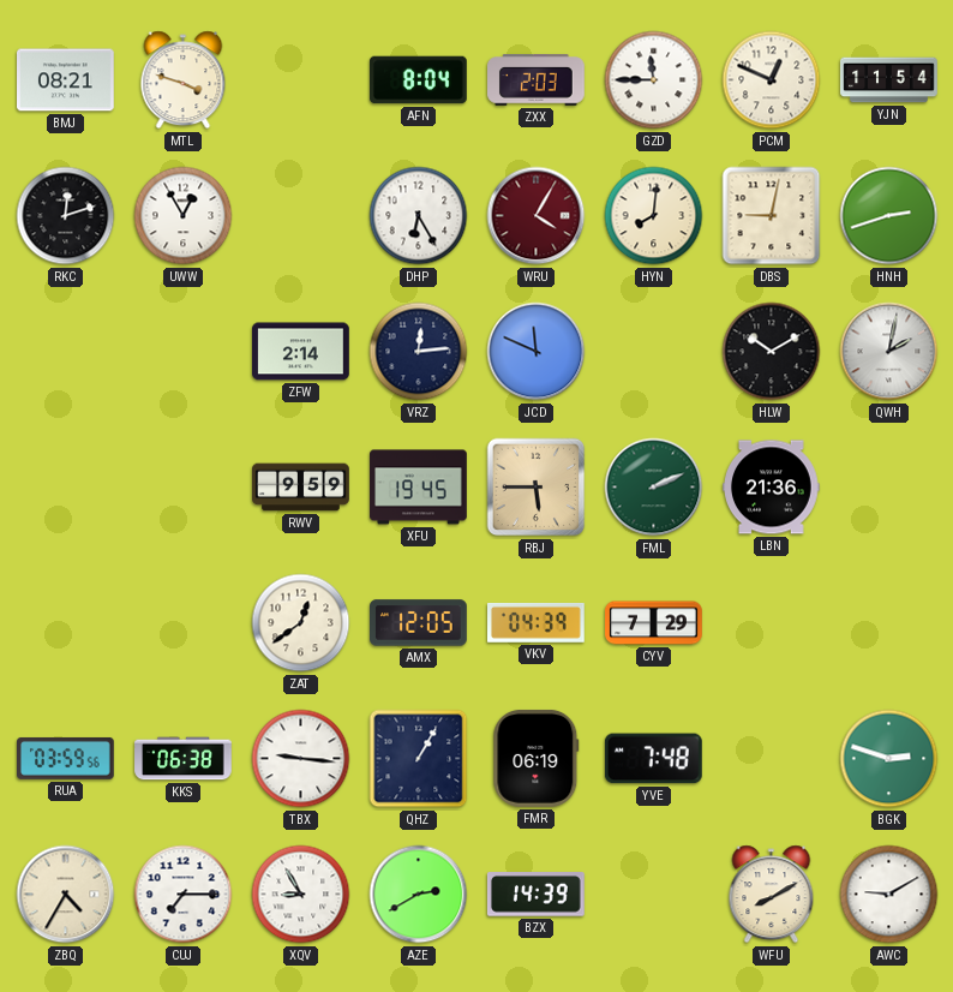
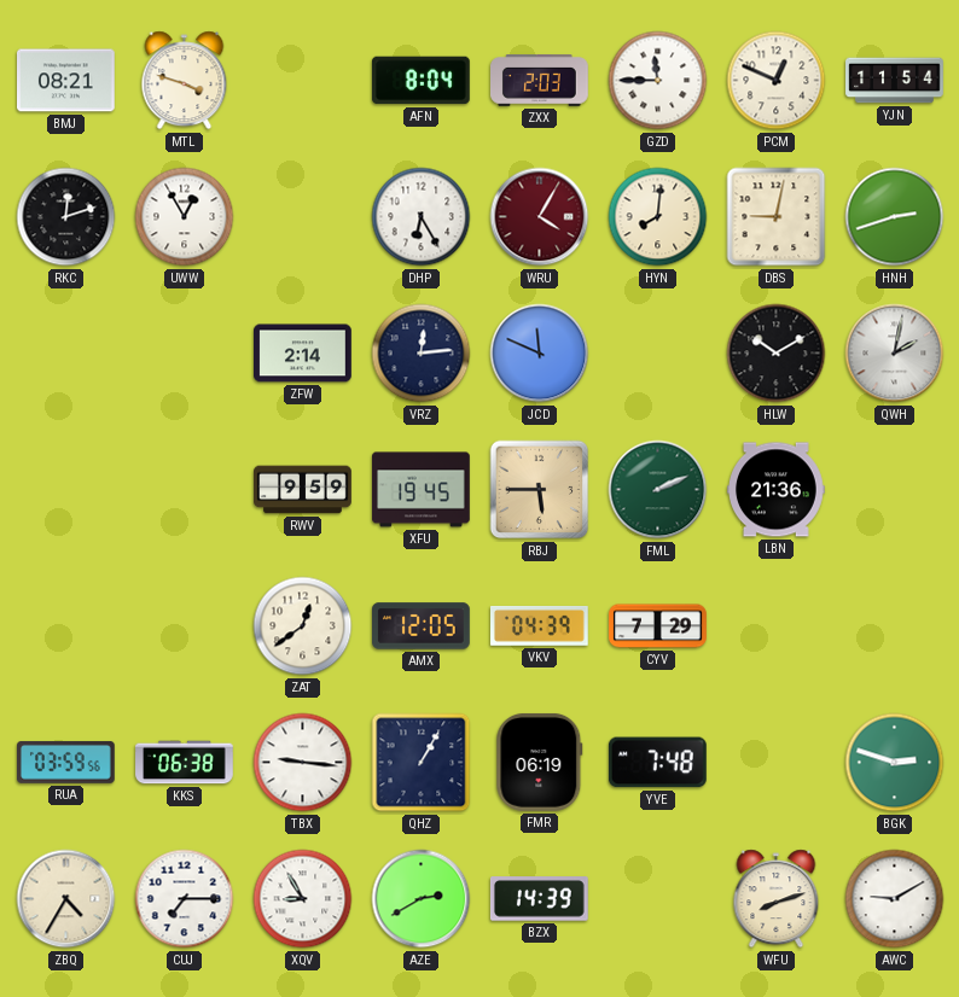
WFU: 8:10 -> 8:12 (777, 899)
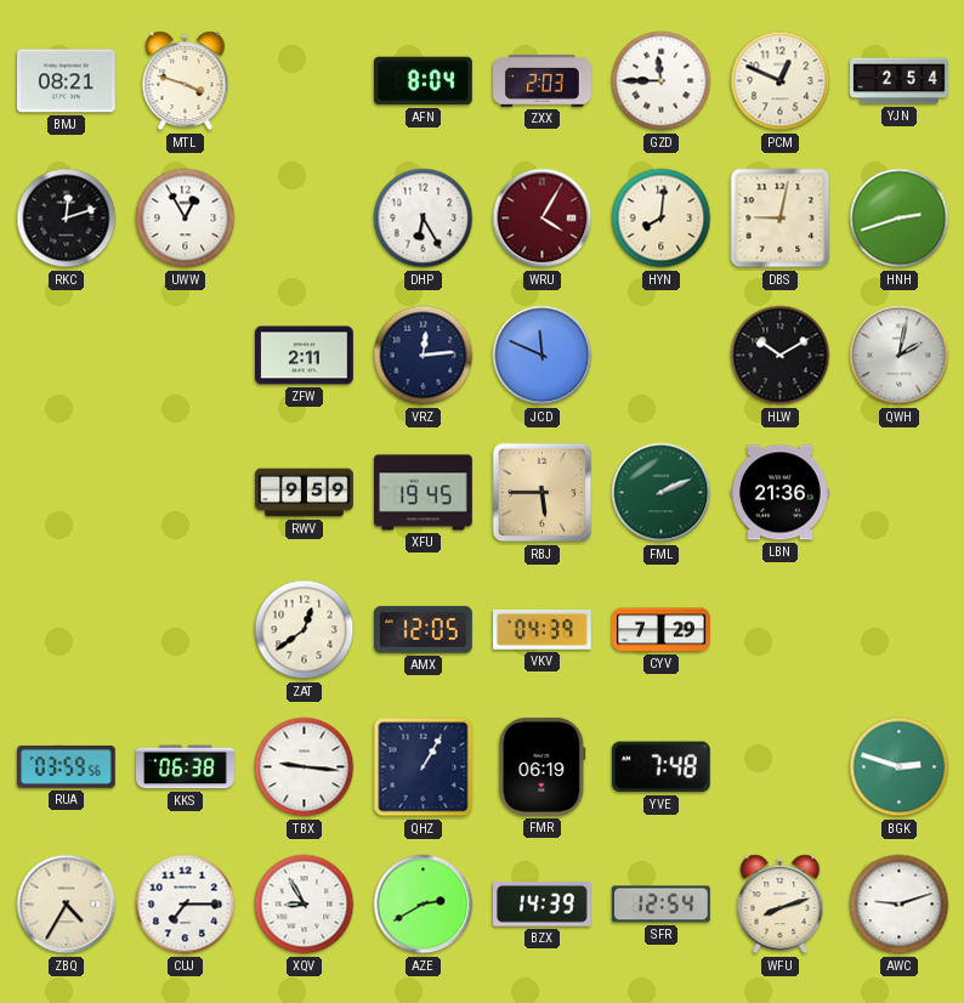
YJN: 11:54 -> 2:54 (900, 81)
ZFW: 2:14 -> 2:11 (305, 356)
SFR: none -> 12:54 (660, 905)
AWC: 9:10 -> 9:12 (900, 905)
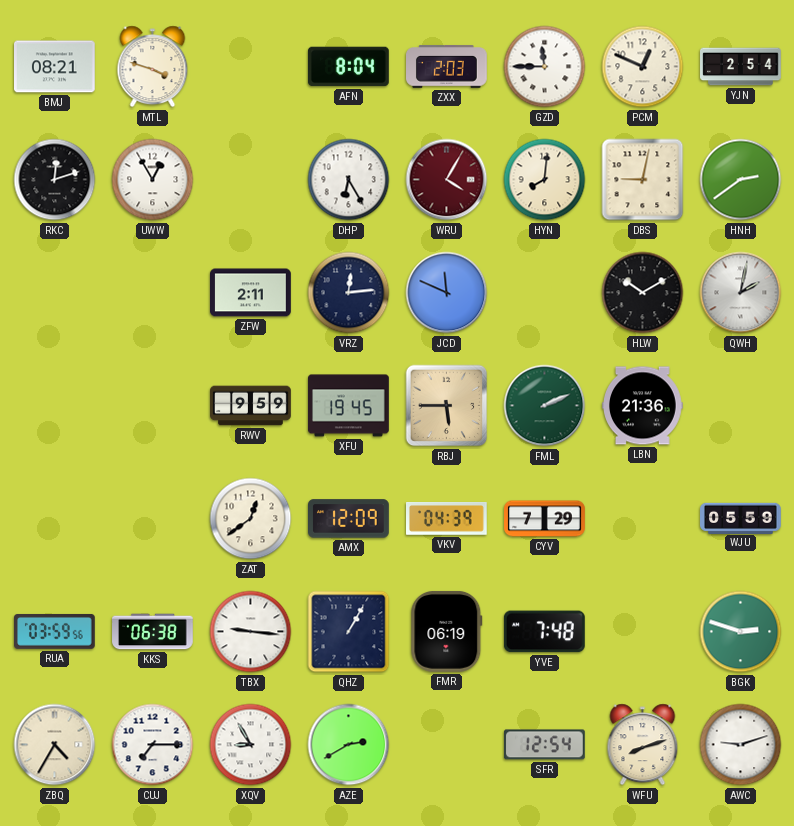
HNH: 2:42 -> 2:39 (741, 180)
AMX: 12:05 -> 12:09 (349, 519)
WJU: none -> 05:59 (741, 518)
BZX: 14:39 -> none (541, 905)
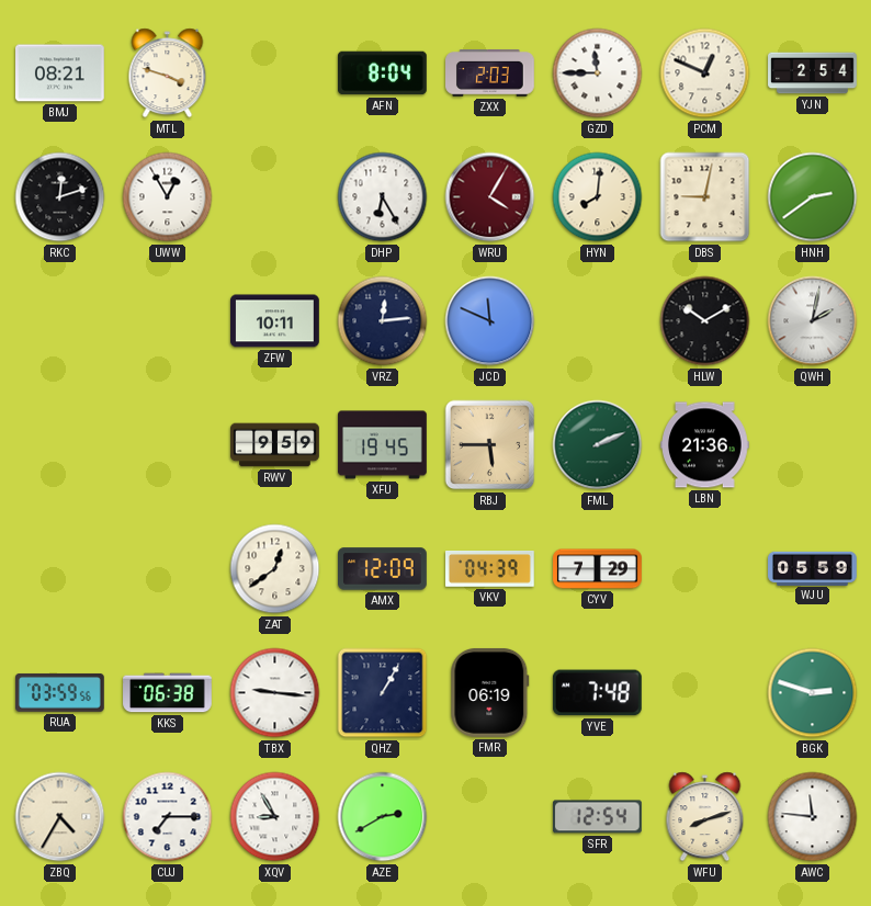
ZFW: 2:11 -> 10:11 (275, 321)
AWC: 9:12 -> 11:46 (813, 817)
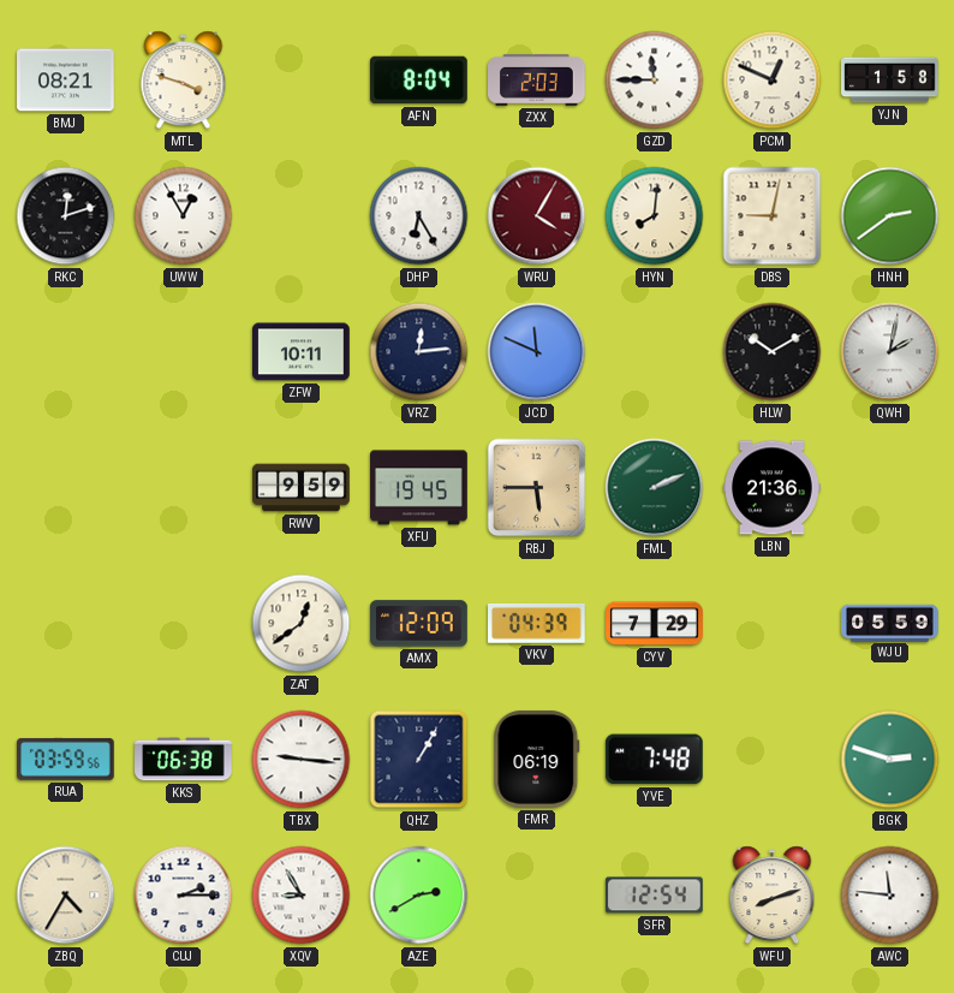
YJN: 2:54 -> 1:58 (890, 81)
CUJ: 7:15 -> 2:15 (184, 896)
